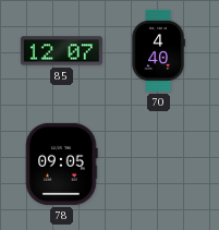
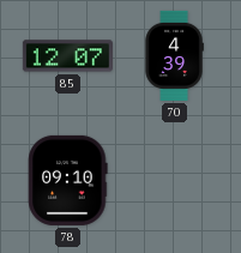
70: 4:40 -> 4:39 (174, 55)
78: 09:05 -> 09:10 (68, 180)
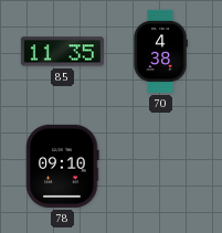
85: 12:07 -> 11:35 (62, 52)
70: 4:39 -> 4:38 (160, 51)
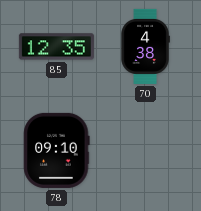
85: 11:35 -> 12:35 (56, 47)
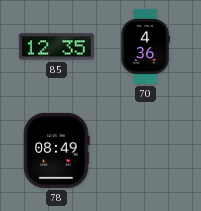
70: 4:38 -> 4:36 (145, 46)
78: 09:10 -> 08:49 (57, 150)
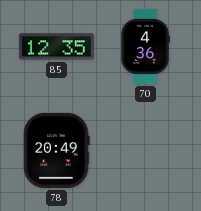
78: 08:49 -> 20:49 (57, 150)
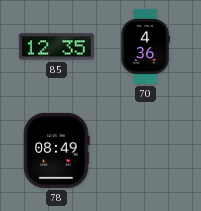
78: 20:49 -> 08:49 (57, 150)
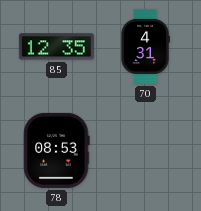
70: 4:36 -> 4:31 (145, 46)
78: 08:49 -> 08:53 (57, 150)
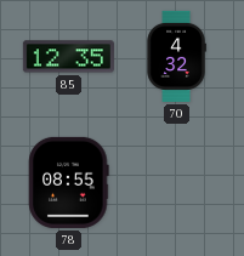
70: 4:31 -> 4:32 (176, 56)
78: 08:53 -> 08:55 (69, 182)
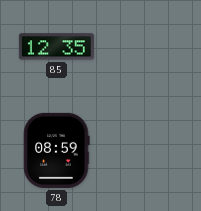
70: 4:32 -> none (176, 56)
78: 08:55 -> 08:59 (57, 150)
